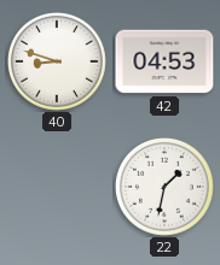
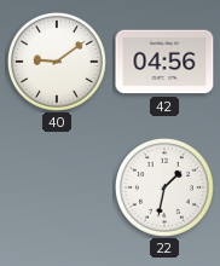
40: 8:48 -> 9:09 (57, 62)
42: 04:53 -> 04:56 (164, 62)
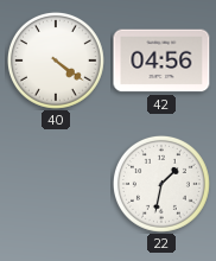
40: 9:09 -> 4:21 (56, 61)
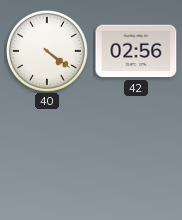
42: 04:56 -> 02:56 (136, 51)
22: 1:32 -> none (161, 184)
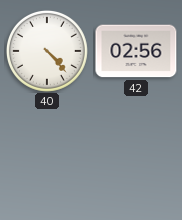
40: 4:21 -> 4:23 (47, 51)
